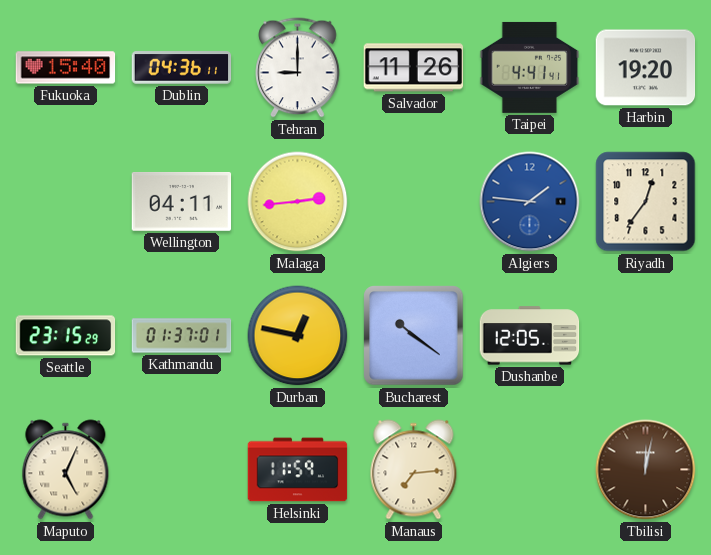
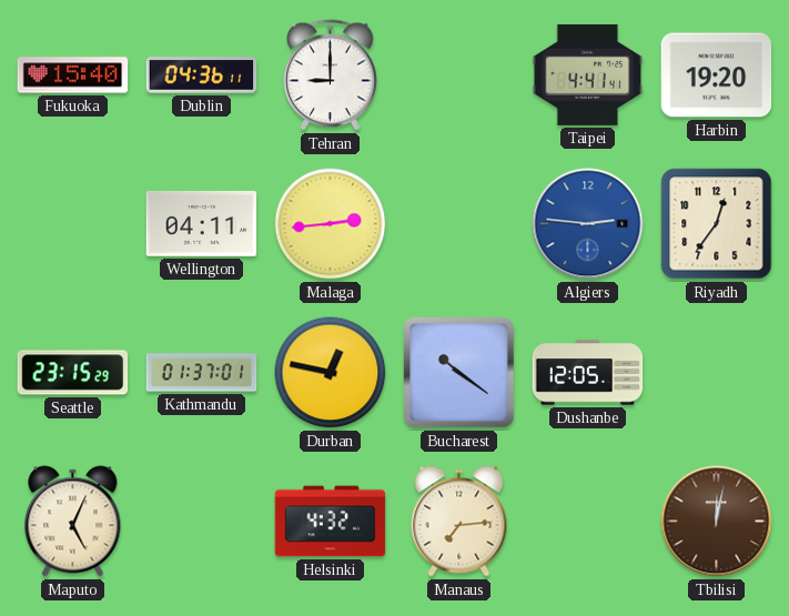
Salvador: 11:26 -> none (414, 68)
Algiers: 1:46 -> 2:46 (588, 224)
Helsinki: 11:59 -> 4:32 (331, 522)
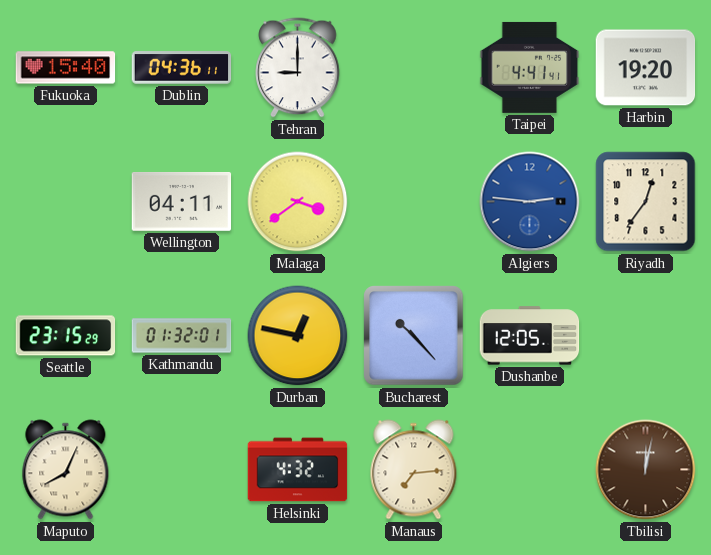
Malaga: 2:44 -> 3:39 (298, 202)
Kathmandu: 01:37 -> 01:32 (182, 336)
Bucharest: 10:21 -> 10:23 (414, 336)
Maputo: 5:04 -> 8:04 (66, 470)
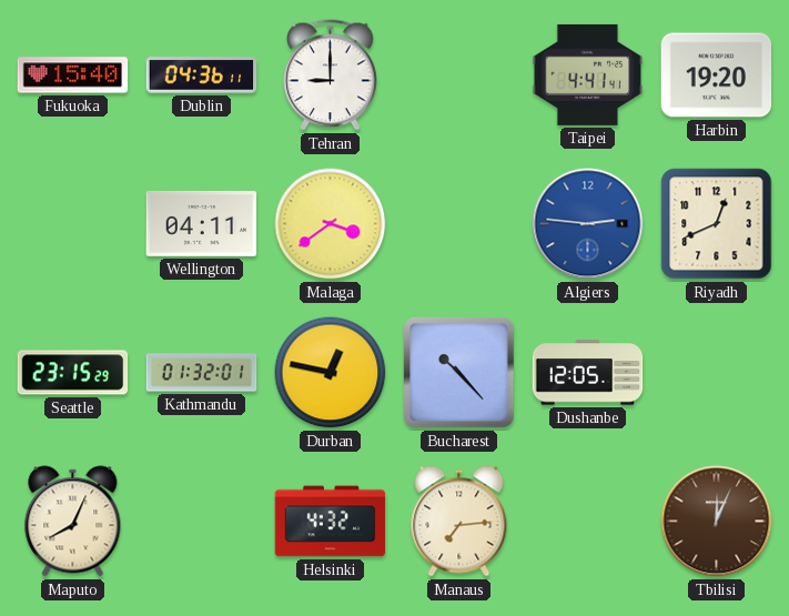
Riyadh: 12:36 -> 12:41 (717, 224)
Tbilisi: 12:02 -> 12:04 (717, 522)
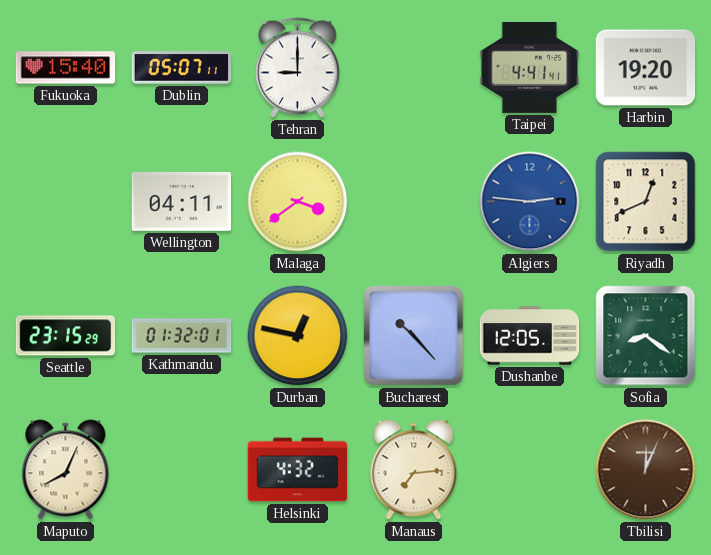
Dublin: 04:36 -> 05:07 (182, 68)
Sofia: none -> 8:21 (646, 336)
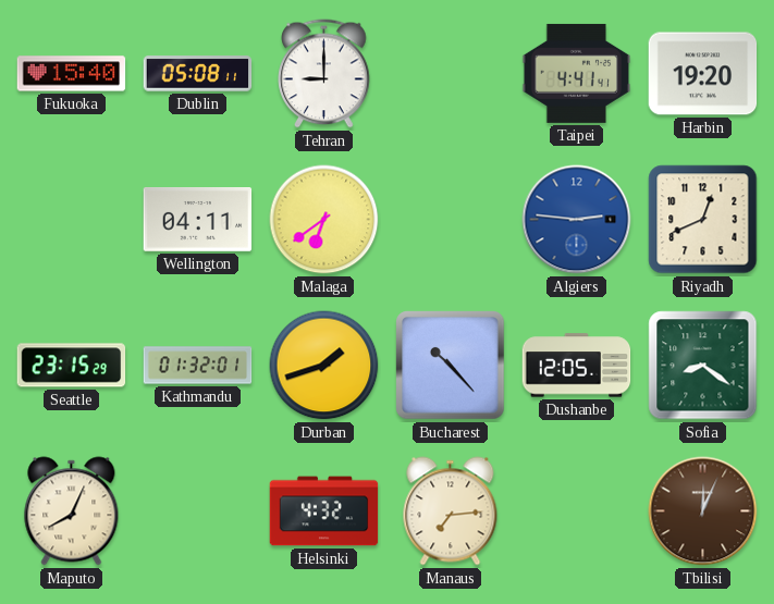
Dublin: 05:07 -> 05:08 (198, 74)
Malaga: 3:39 -> 6:39 (324, 220)
Durban: 12:47 -> 1:42 (324, 366)
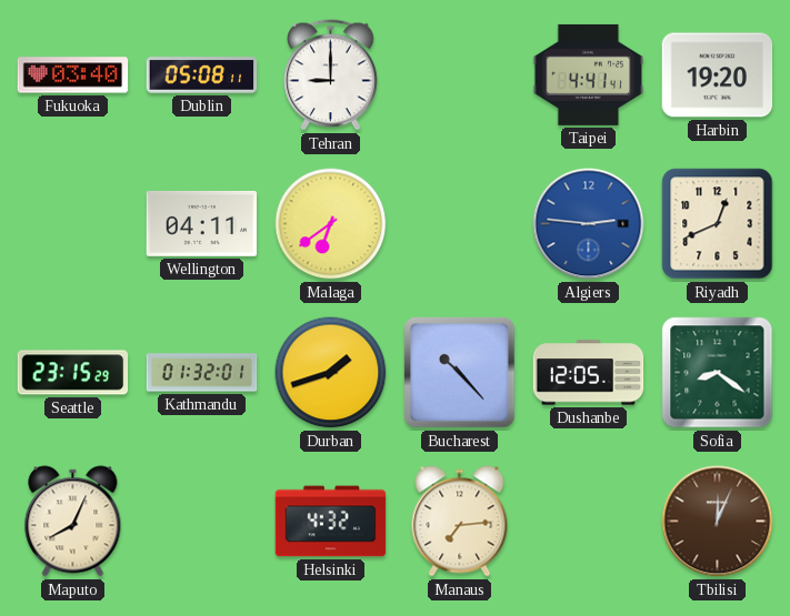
Fukuoka: 15:40 -> 03:40 (73, 75)
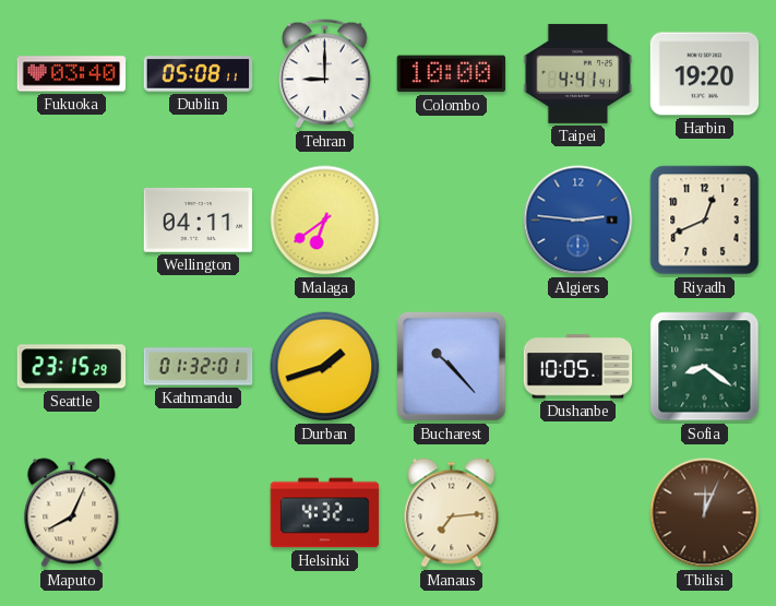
Colombo: none -> 10:00 (452, 74)
Dushanbe: 12:05 -> 10:05 (578, 367)
